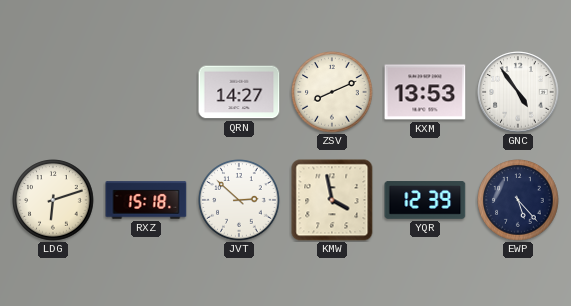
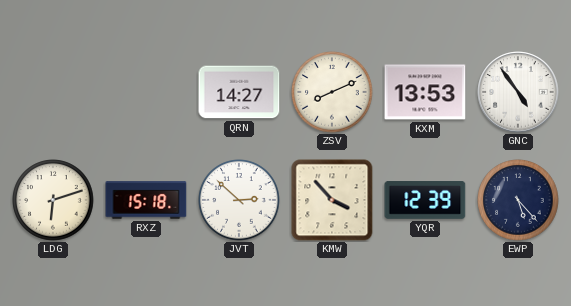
KMW: 3:58 -> 3:53 (332, 200)
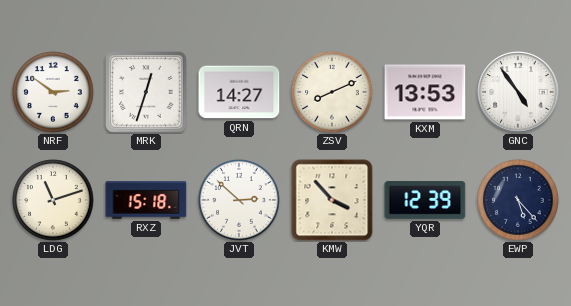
NRF: none -> 2:51 (53, 92)
MRK: none -> 12:33 (146, 92)
LDG: 6:12 -> 11:12 (53, 200)
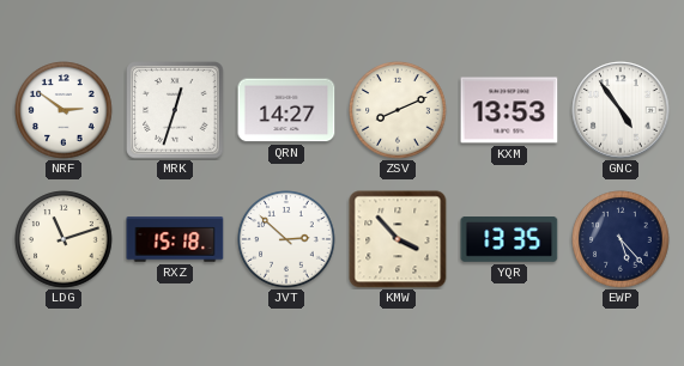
YQR: 12:39 -> 13:35 (509, 240)
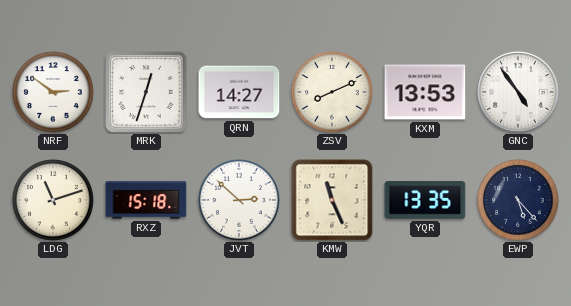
KMW: 3:53 -> 11:26 (332, 200)
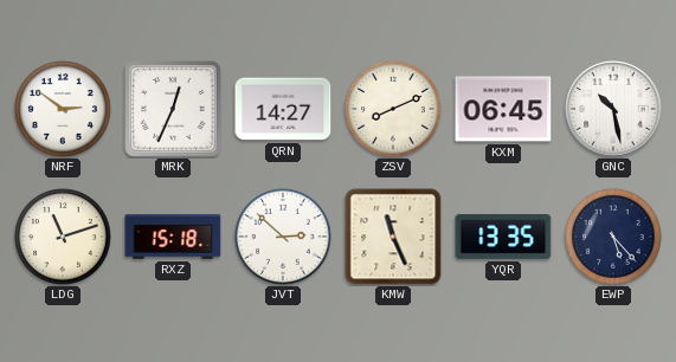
MRK: 12:33 -> 12:34 (173, 109)
KXM: 13:53 -> 06:45 (503, 109)
GNC: 4:54 -> 10:28 (613, 109)
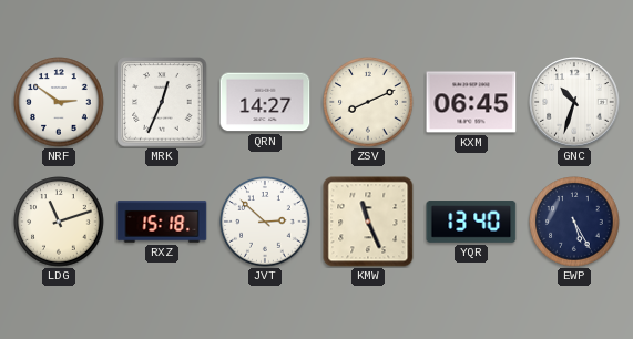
GNC: 10:28 -> 10:33 (574, 102)
YQR: 13:35 -> 13:40 (471, 223)
EWP: 5:23 -> 5:25 (574, 222)
